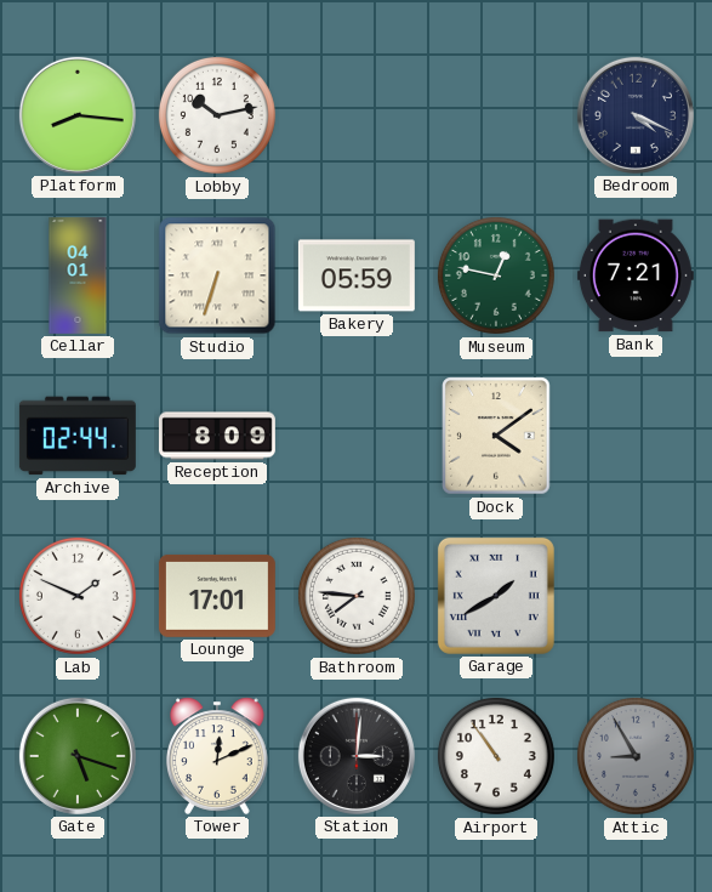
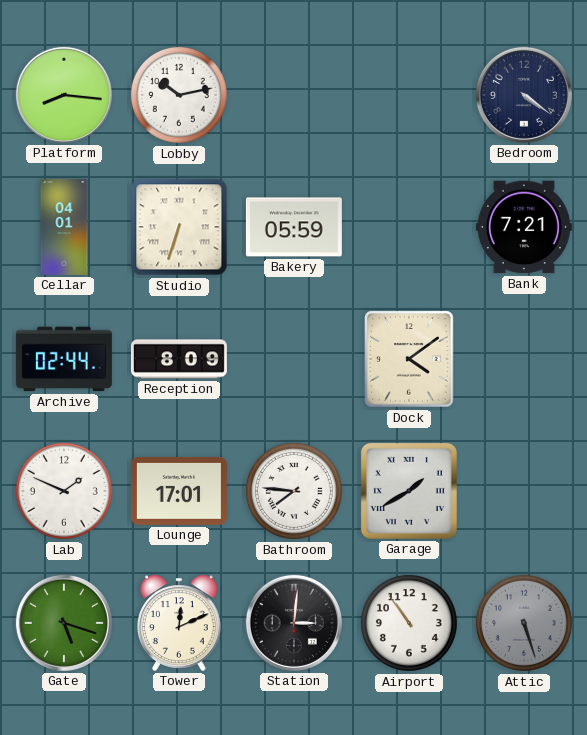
Bedroom: 4:19 -> 4:21 (524, 95)
Museum: 12:47 -> none (496, 275)
Attic: 8:55 -> 5:27 (524, 623)
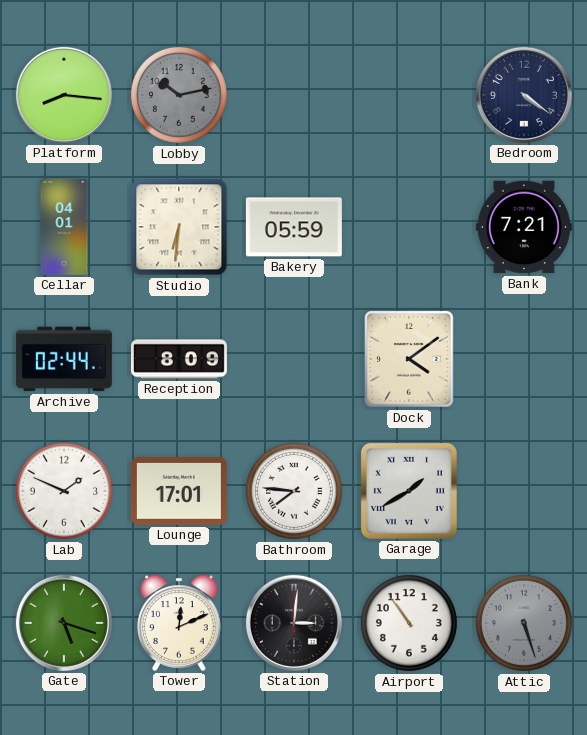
Lobby dial: white -> grey (179, 95)
Studio: 6:33 -> 6:31 (179, 227)
